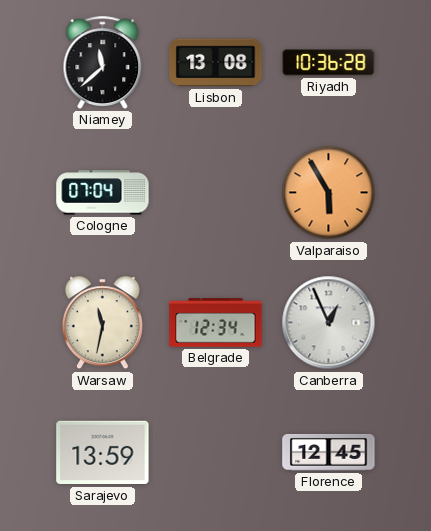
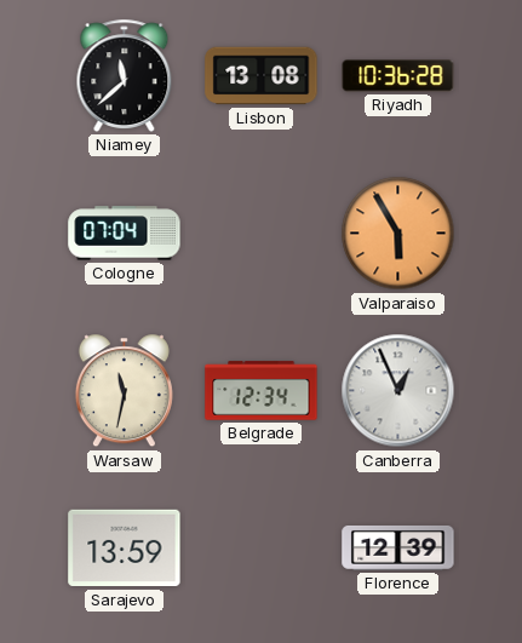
Florence: 12:45 -> 12:39 (398, 549)
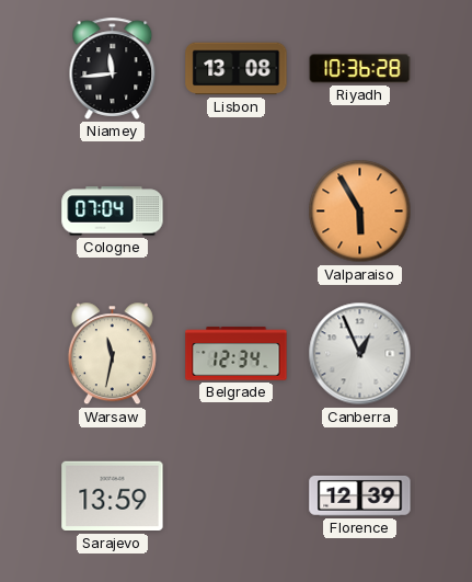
Niamey: 11:38 -> 11:44 (113, 68)
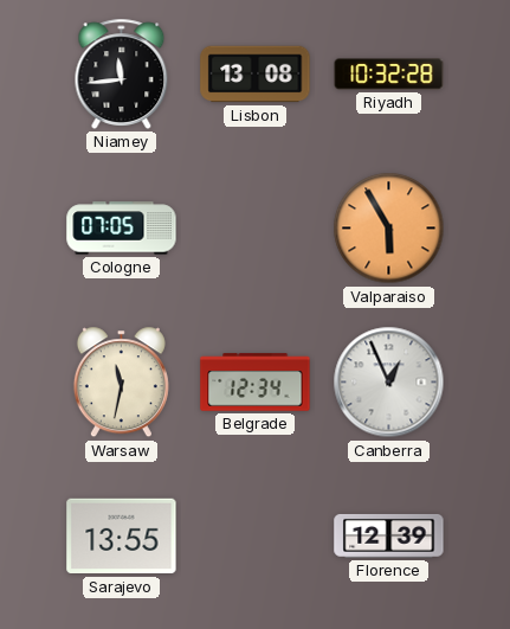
Riyadh: 10:36 -> 10:32 (389, 75)
Cologne: 07:04 -> 07:05 (122, 229)
Sarajevo: 13:59 -> 13:55 (122, 537)
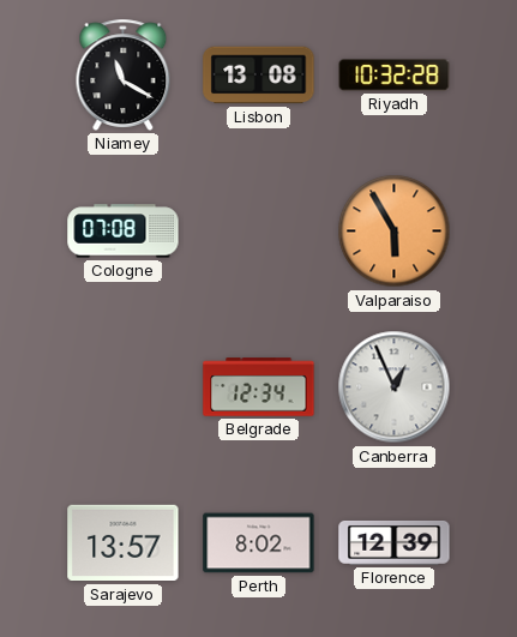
Niamey: 11:44 -> 11:20 (124, 74)
Cologne: 07:05 -> 07:08 (124, 232)
Warsaw: 11:32 -> none (121, 383)
Sarajevo: 13:55 -> 13:57 (124, 543)
Perth: none -> 8:02 (259, 543)
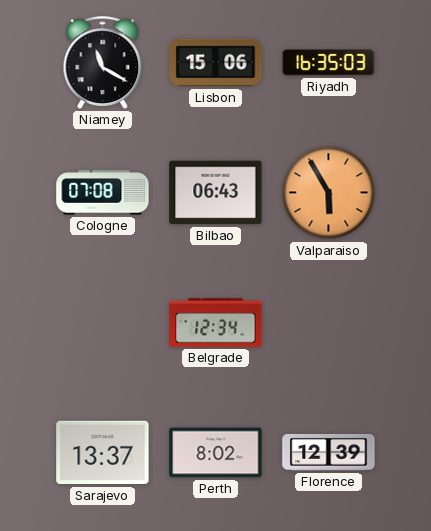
Lisbon: 13:08 -> 15:06 (216, 63)
Riyadh: 10:32 -> 16:35 (329, 63)
Bilbao: none -> 06:43 (216, 193)
Canberra: 12:56 -> none (395, 387)
Sarajevo: 13:57 -> 13:37 (103, 453)
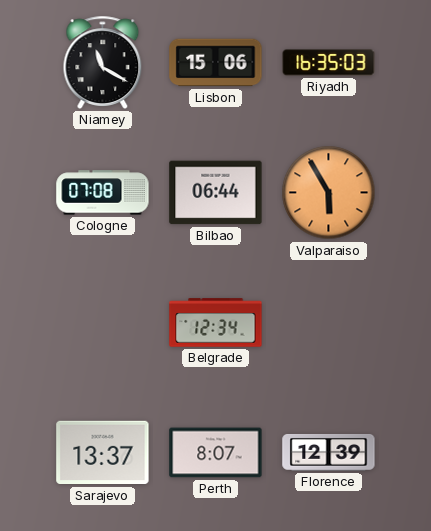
Bilbao: 06:43 -> 06:44 (216, 193)
Perth: 8:02 -> 8:07 (216, 453)
